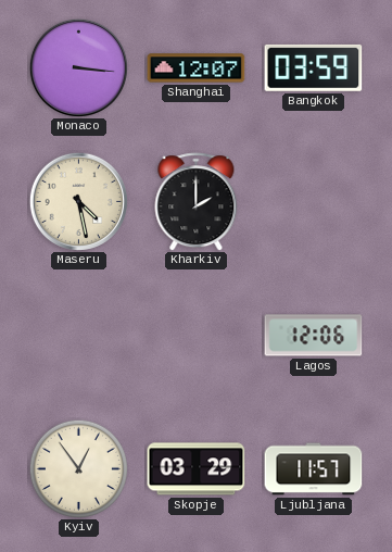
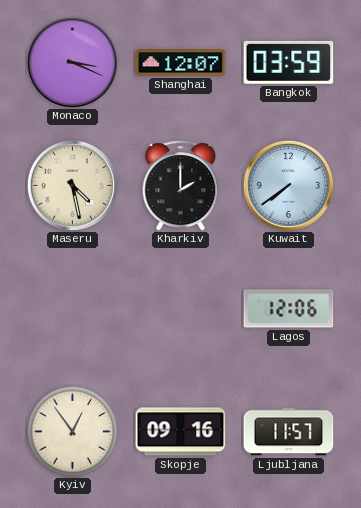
Monaco: 3:16 -> 3:19 (72, 62)
Kuwait: none -> 7:39 (288, 185)
Skopje: 03:29 -> 09:16 (181, 432)
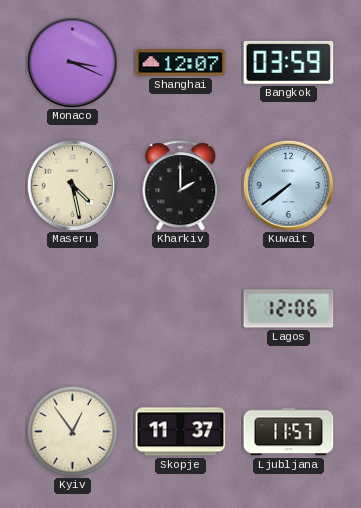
Skopje: 09:16 -> 11:37 (181, 432)
